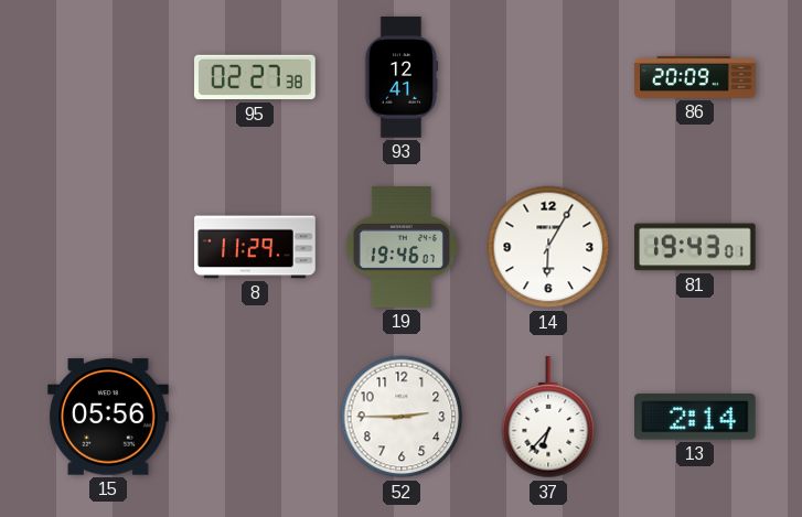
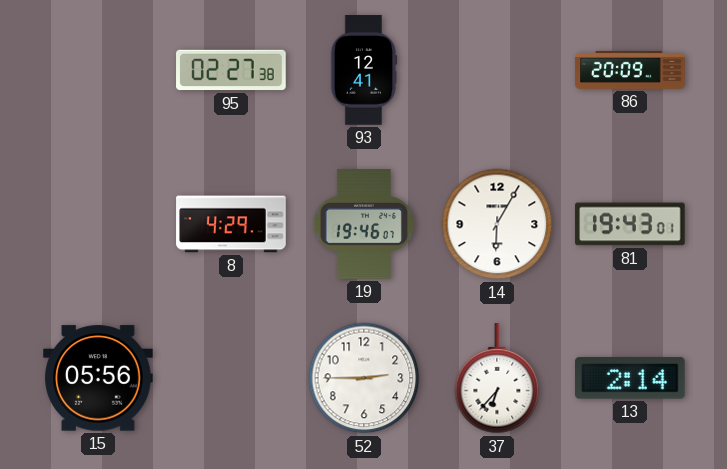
8: 11:29 -> 4:29 (231, 224)
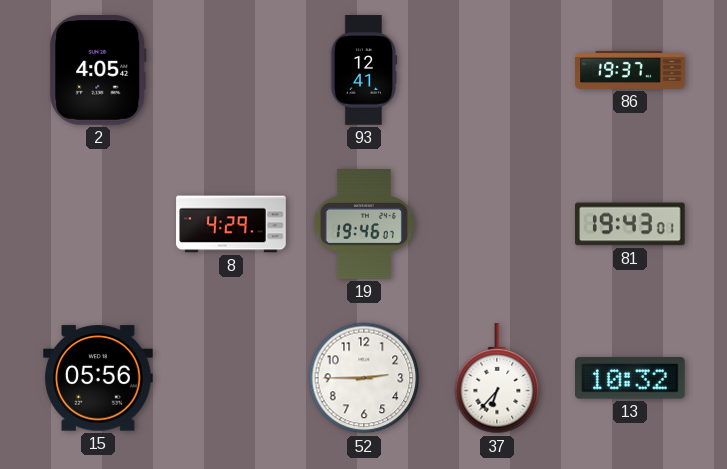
2: none -> 4:05 (98, 71)
95: 02:27 -> none (231, 70)
86: 20:09 -> 19:37 (630, 70)
14: 6:05 -> none (497, 224)
13: 2:14 -> 10:32 (631, 378)
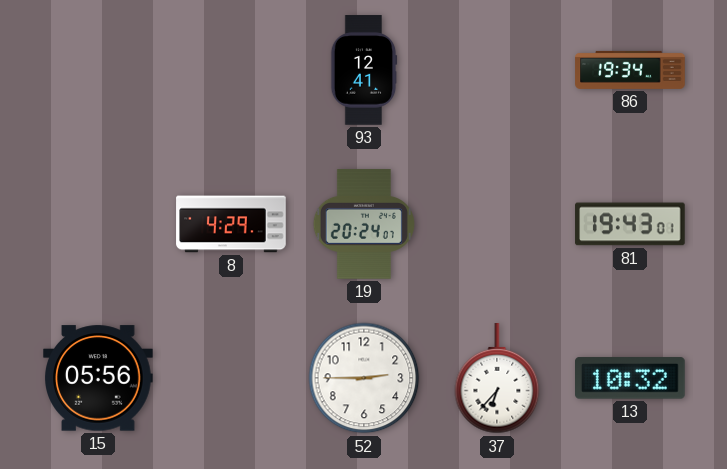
2: 4:05 -> none (98, 71)
86: 19:37 -> 19:34 (630, 70)
19: 19:46 -> 20:24 (364, 224)
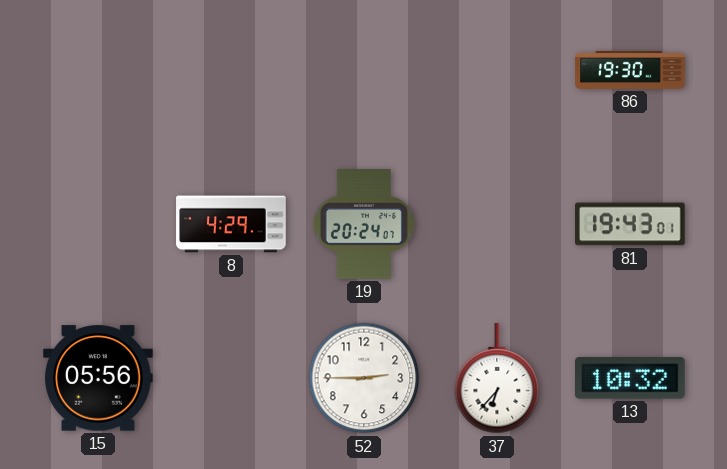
93: 12:41 -> none (364, 70)
86: 19:34 -> 19:30 (630, 70)
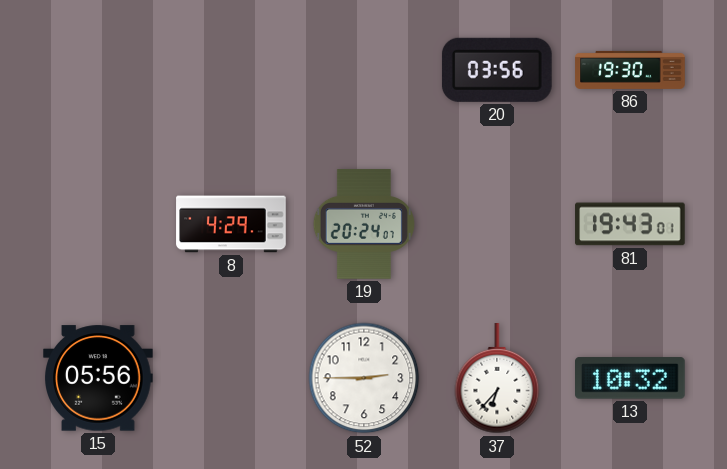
20: none -> 03:56 (497, 70)
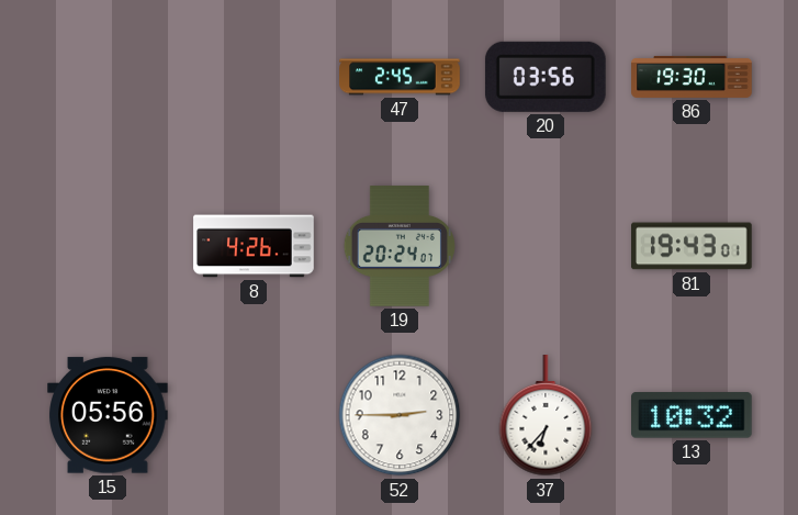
47: none -> 2:45 (400, 77)
8: 4:29 -> 4:26 (254, 246)
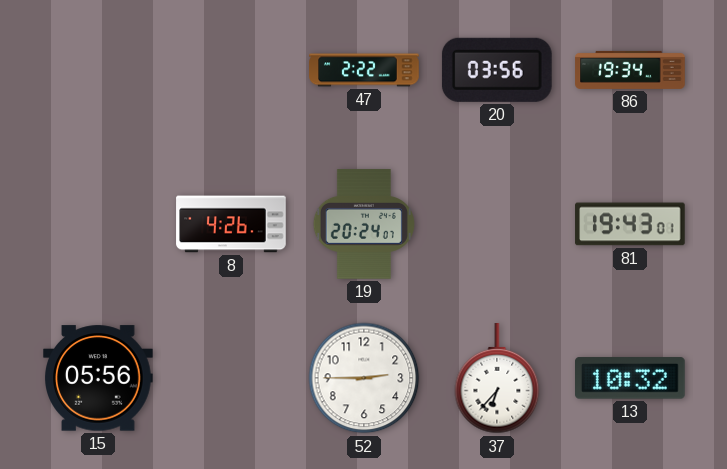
47: 2:45 -> 2:22 (364, 70)
86: 19:30 -> 19:34 (630, 70)
